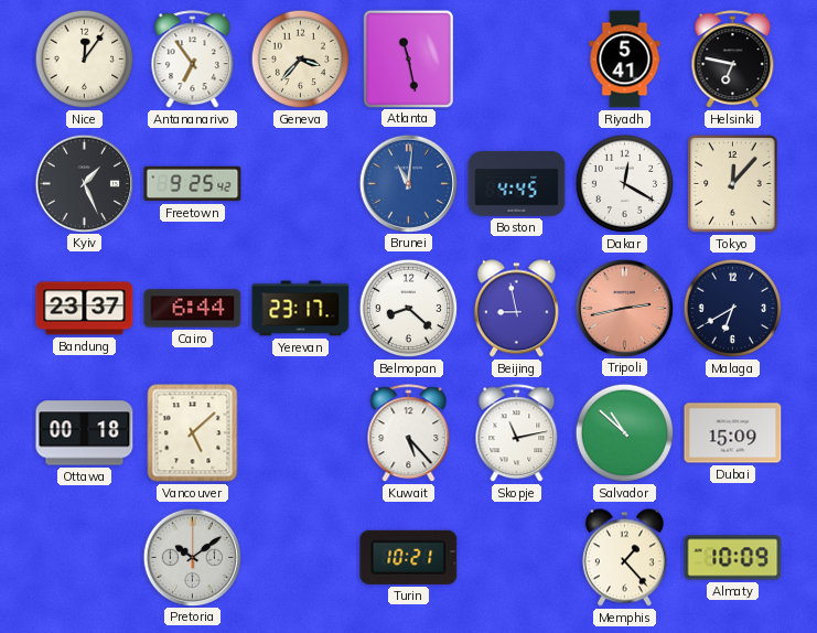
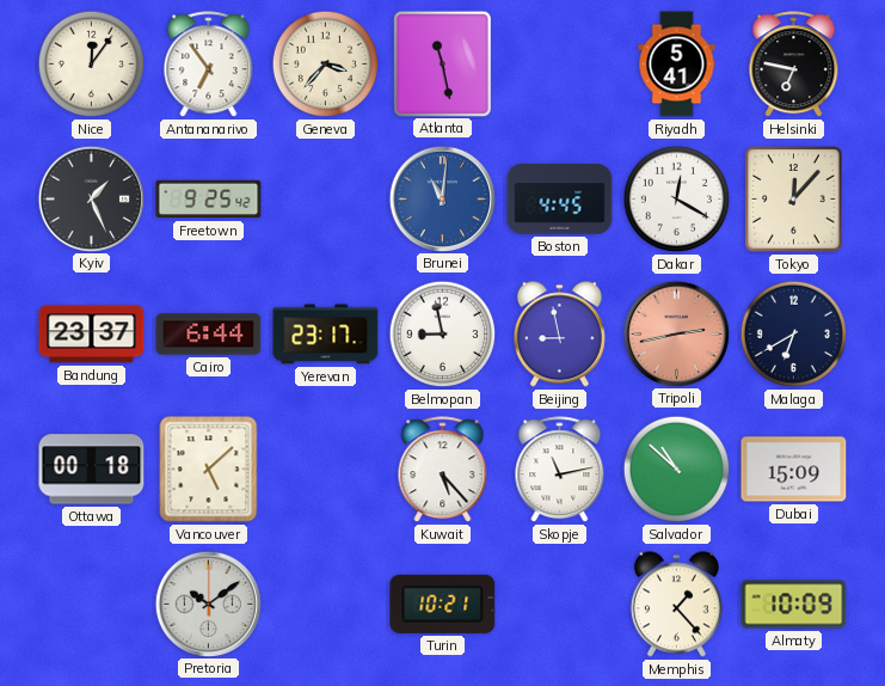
Belmopan: 8:22 -> 8:58 (443, 335)
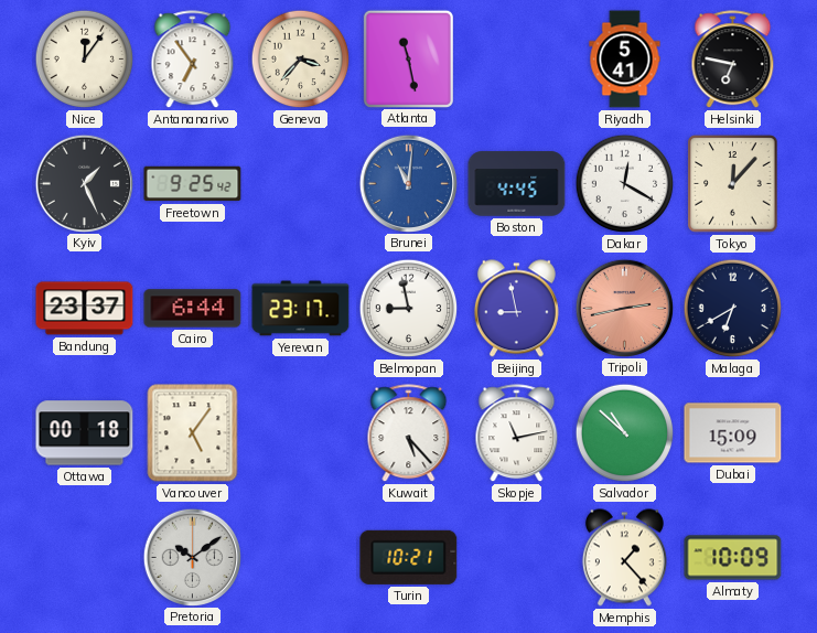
Vancouver: 5:08 -> 5:06 (193, 433)
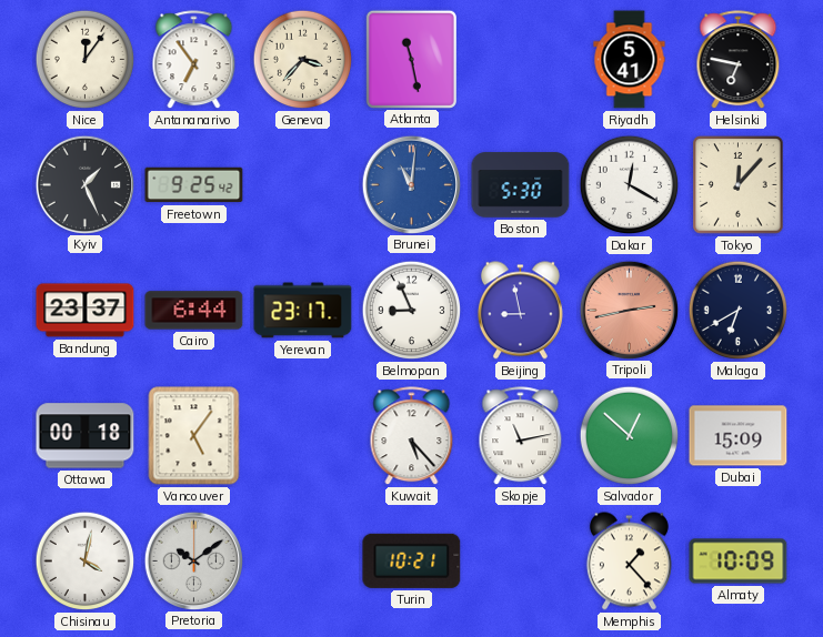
Boston: 4:45 -> 5:30 (521, 185)
Belmopan: 8:58 -> 8:56 (412, 311)
Salvador: 10:52 -> 12:52 (630, 436)
Chisinau: none -> 4:02 (86, 562)
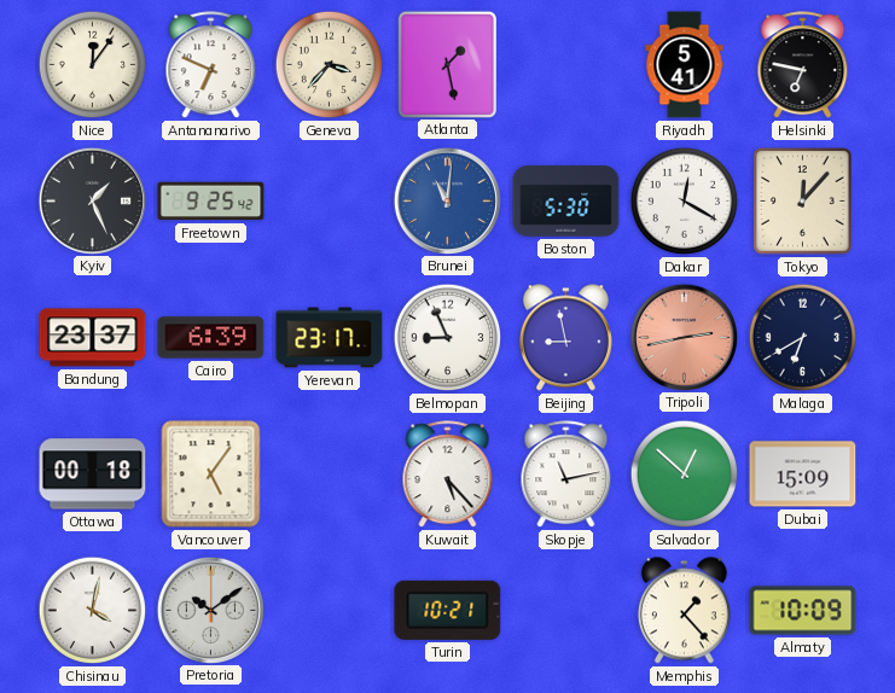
Antananarivo: 6:54 -> 6:49 (211, 65)
Atlanta: 11:28 -> 1:28 (447, 64)
Cairo: 6:44 -> 6:39 (211, 338)
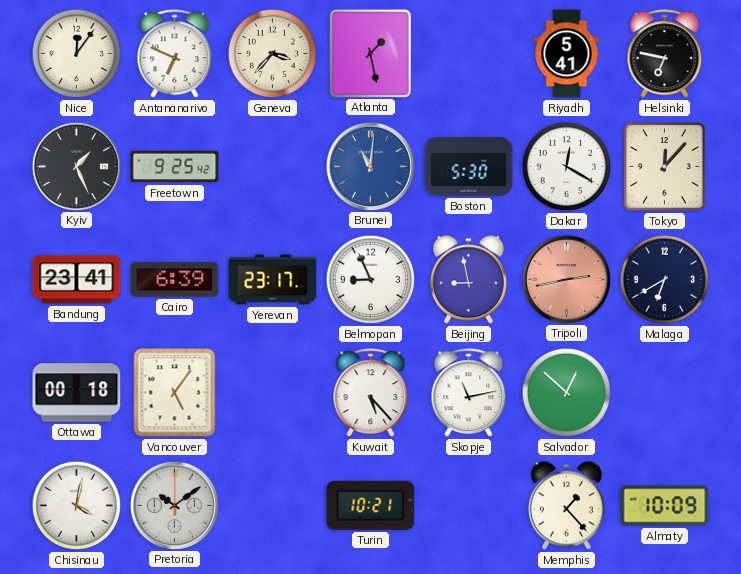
Bandung: 23:37 -> 23:41 (77, 280)
Dubai: 15:09 -> none (803, 474)
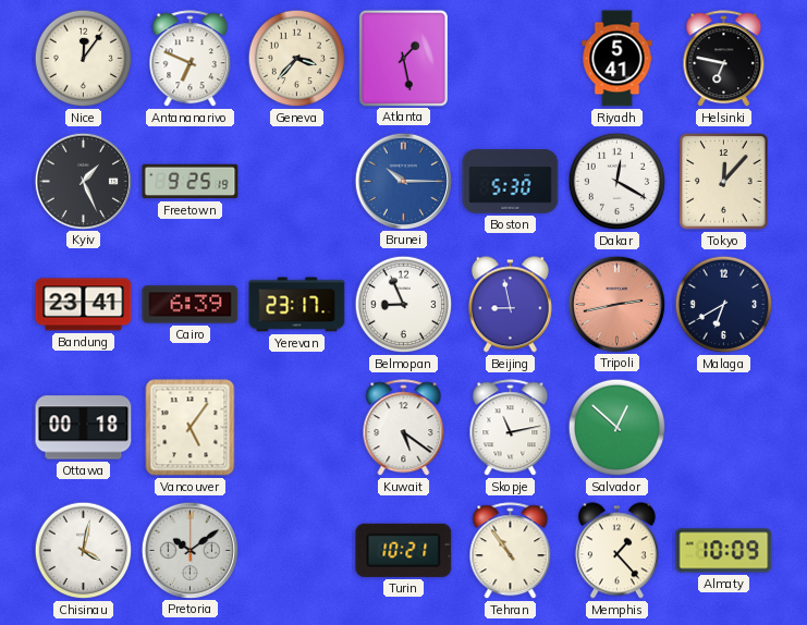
Freetown: 9:25:42 -> 9:25:19 (191, 182)
Brunei: 11:01 -> 10:15 (403, 181)
Kuwait: 5:23 -> 5:21 (404, 428)
Tehran: none -> 10:54 (511, 551)
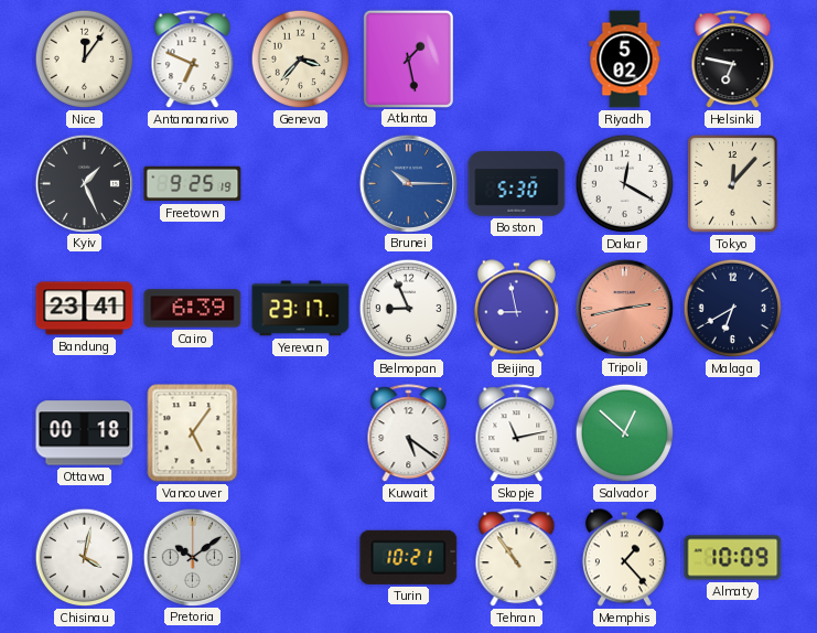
Riyadh: 5:41 -> 5:02 (625, 60)
